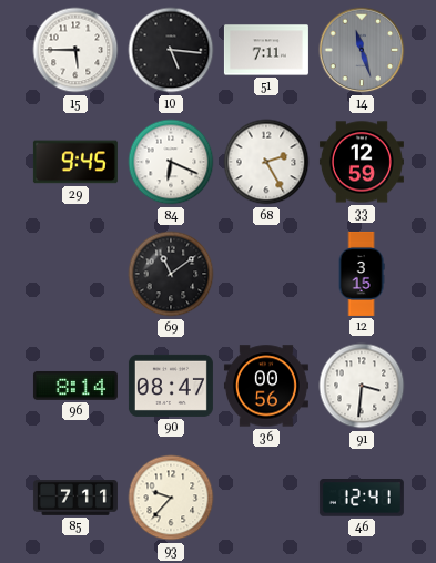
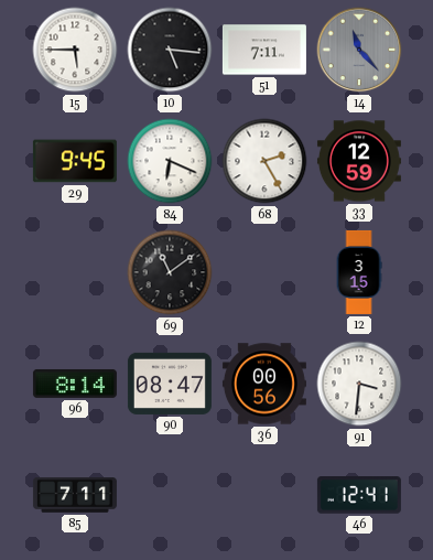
14: 11:27 -> 11:23 (359, 50)
93: 9:37 -> none (171, 498)
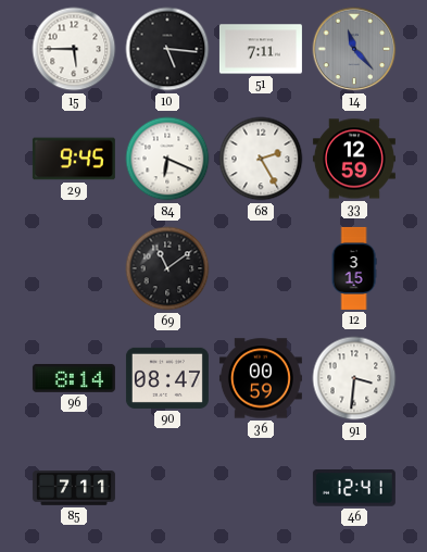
36: 00:56 -> 00:59 (261, 378)
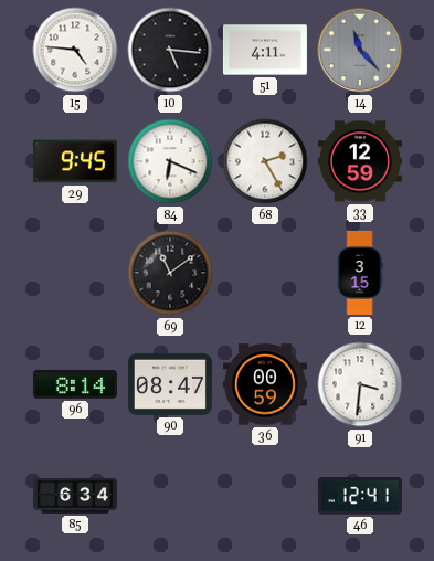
15: 5:45 -> 4:46 (75, 50)
51: 7:11 -> 4:11 (265, 50)
85: 7:11 -> 6:34 (75, 497)
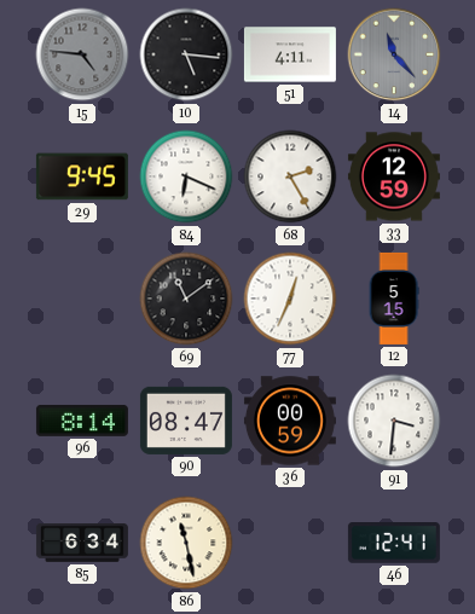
15 dial: white -> grey (82, 54)
77: none -> 12:34 (290, 299)
12: 3:15 -> 5:15 (394, 299)
86: none -> 11:28 (186, 543)
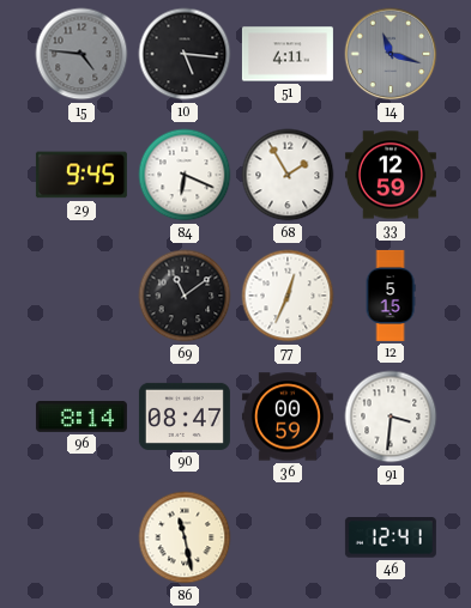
14: 11:23 -> 11:18 (391, 54)
68: 2:25 -> 1:55 (288, 175)
85: 6:34 -> none (82, 544)
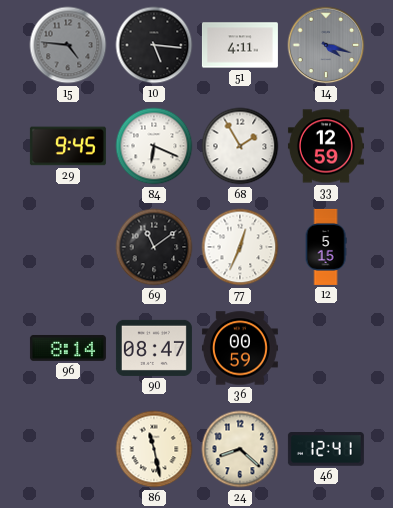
14: 11:18 -> 4:18 (326, 45)
91: 3:31 -> none (391, 417)
24: none -> 8:22 (240, 449)
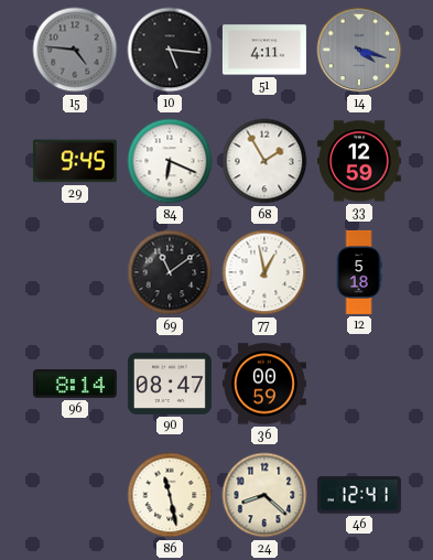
77: 12:34 -> 12:58 (264, 272)
12: 5:15 -> 5:18 (359, 272)
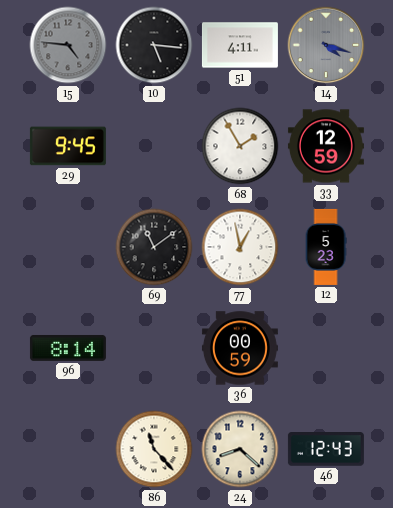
84: 6:19 -> none (170, 161)
12: 5:18 -> 5:23 (326, 247)
90: 08:47 -> none (170, 384)
86: 11:28 -> 11:23 (154, 449)
46: 12:41 -> 12:43 (326, 450)
